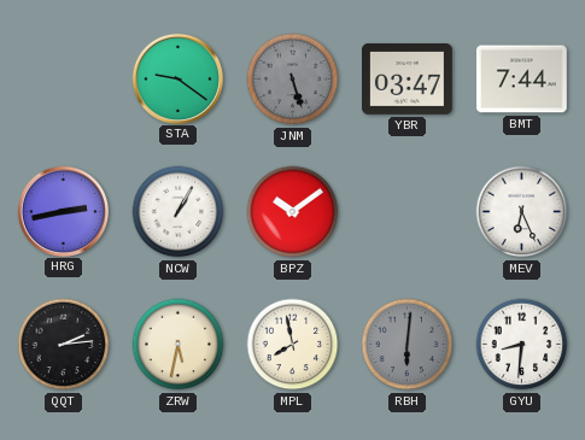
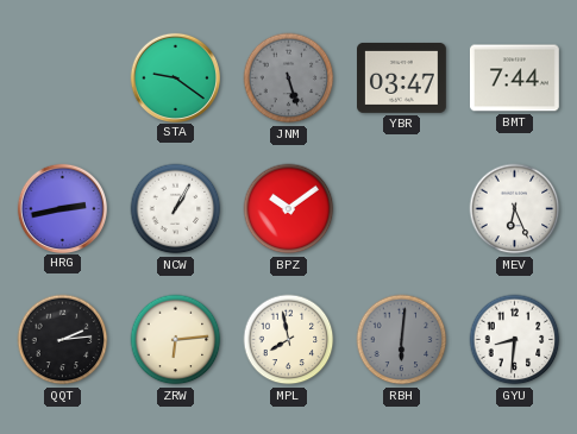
ZRW: 5:32 -> 6:14 (176, 340)
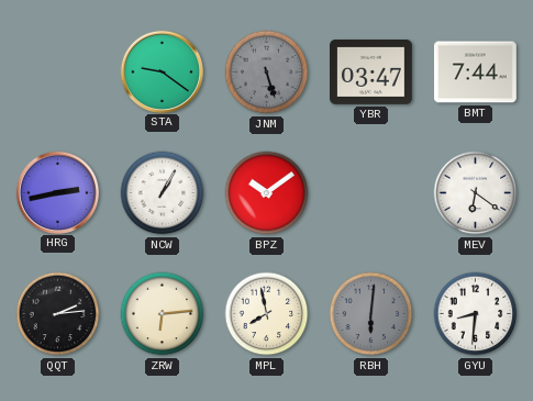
MEV: 6:26 -> 6:21 (476, 193)
